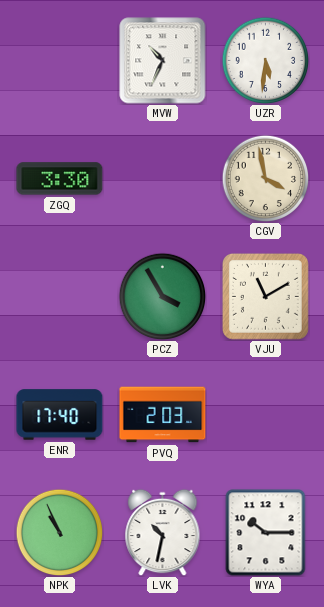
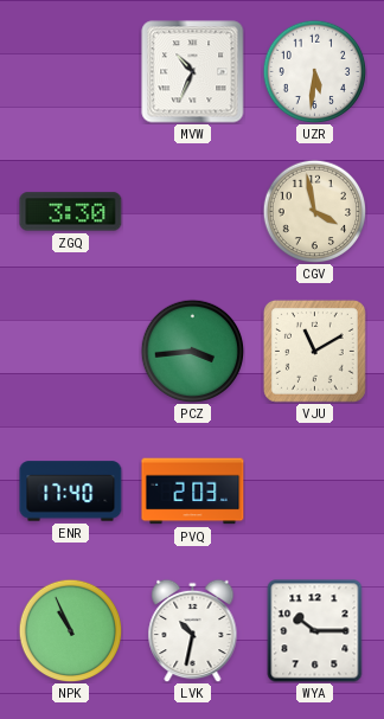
PCZ: 3:55 -> 3:44 (192, 351)
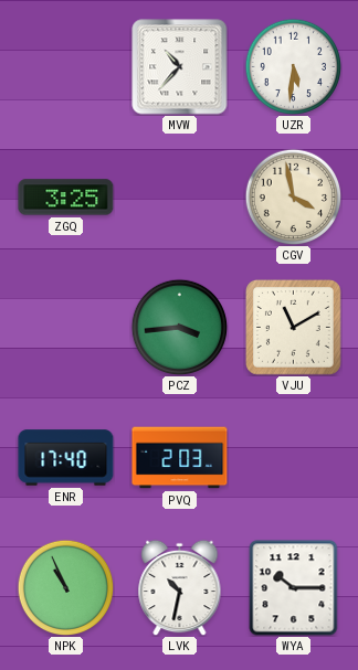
MVW: 10:34 -> 10:37 (180, 67)
ZGQ: 3:30 -> 3:25 (66, 198)
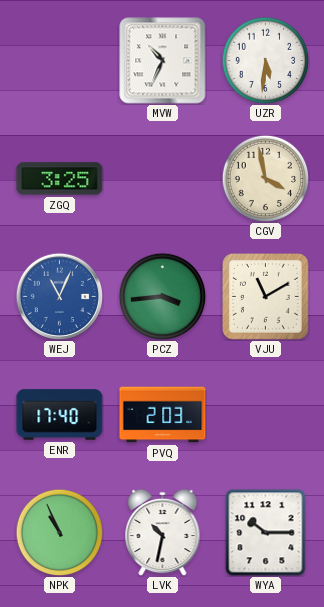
MVW: 10:37 -> 10:34 (163, 61)
WEJ: none -> 11:04 (59, 296)
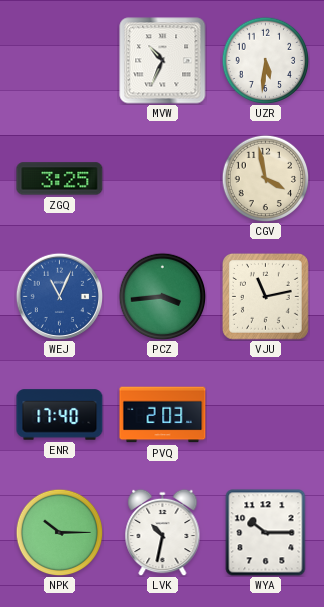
VJU: 11:10 -> 11:13 (265, 296)
NPK: 10:56 -> 10:15 (59, 532)
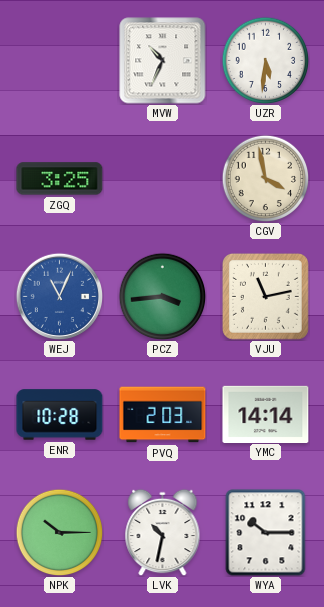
ENR: 17:40 -> 10:28 (60, 415)
YMC: none -> 14:14 (266, 414)
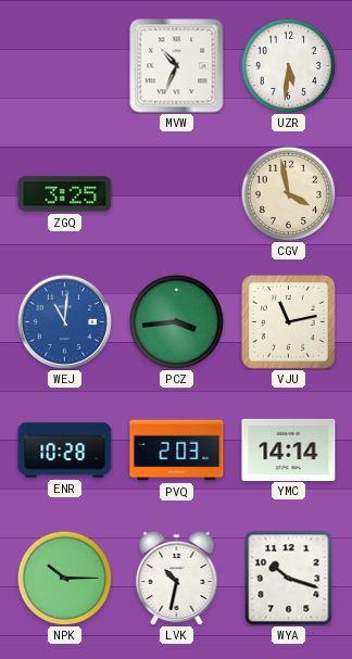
WEJ: 11:04 -> 11:01 (64, 321)
WYA: 10:15 -> 10:18 (289, 579)
